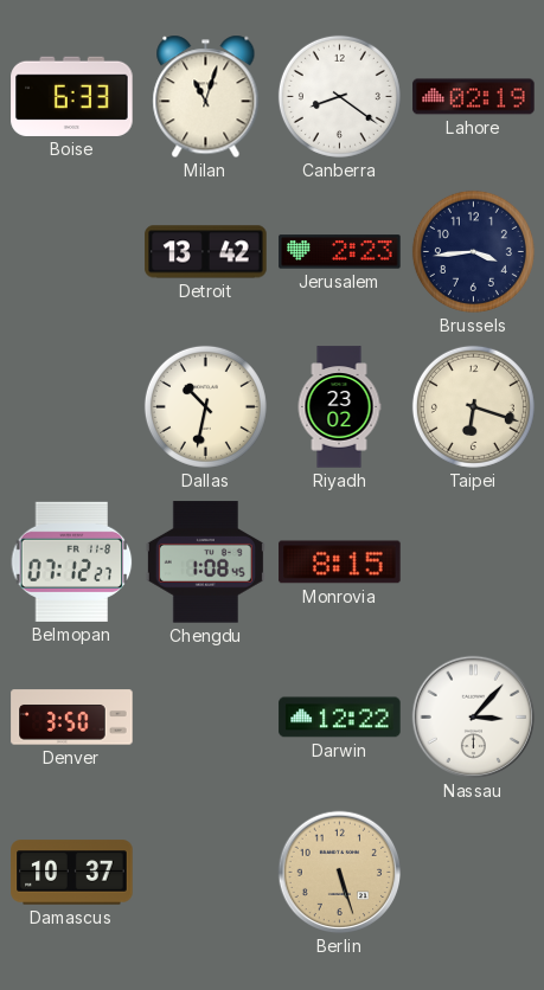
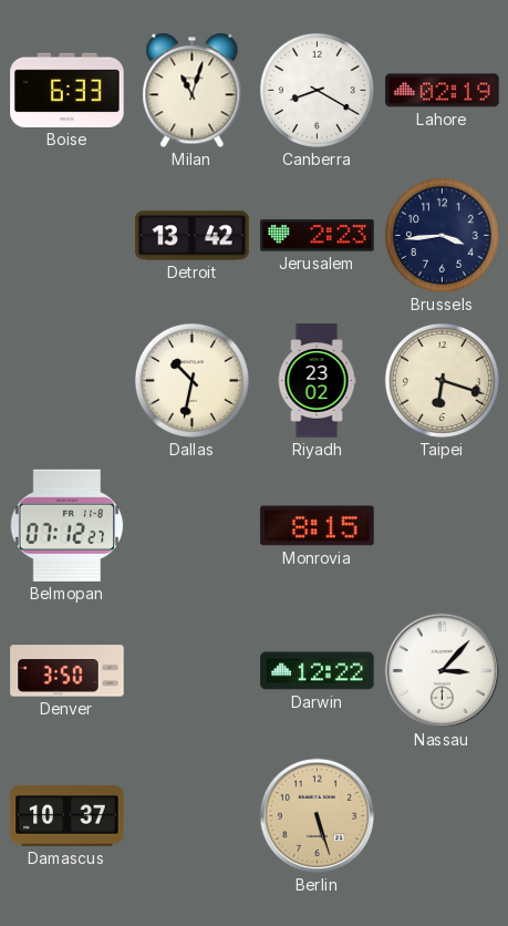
Canberra: 8:21 -> 8:20 (317, 90)
Chengdu: 1:08 -> none (205, 562)
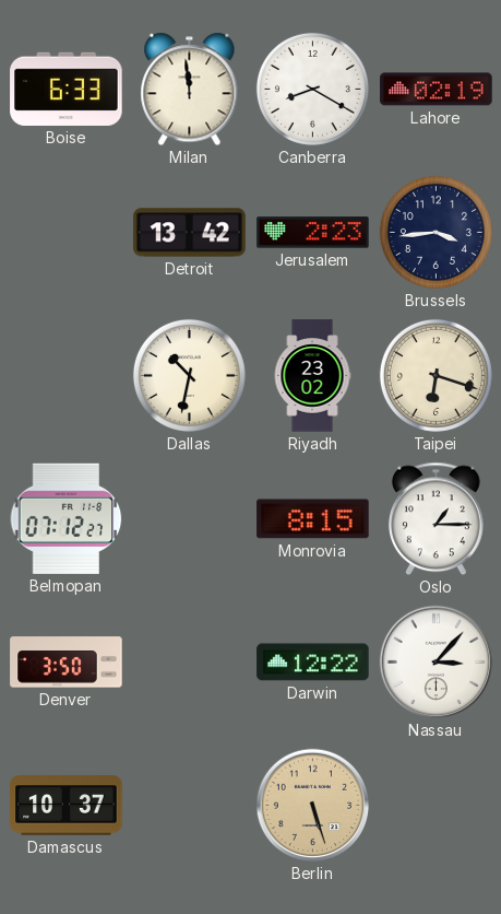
Milan: 11:03 -> 11:59 (190, 90)
Oslo: none -> 1:15 (436, 519)
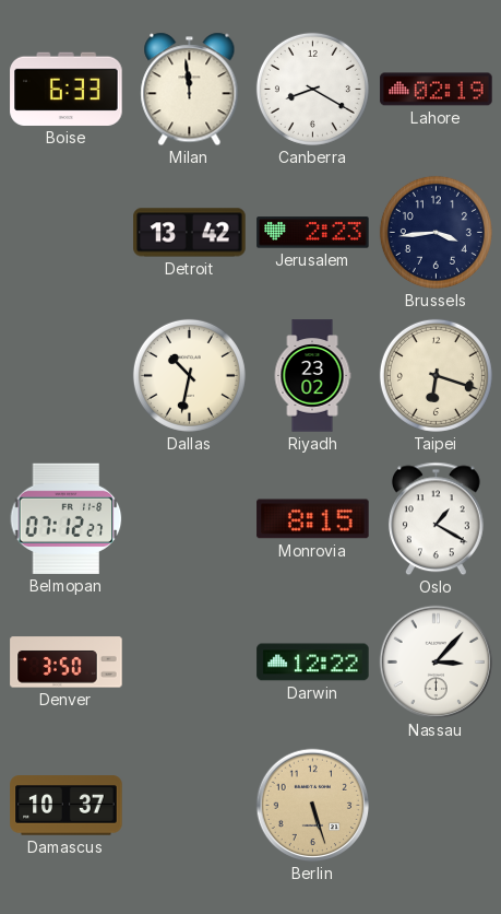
Oslo: 1:15 -> 1:20 (436, 519)
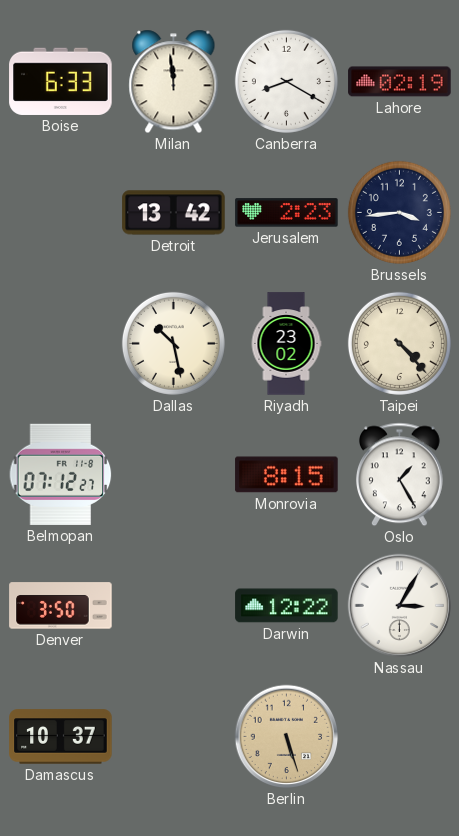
Dallas: 10:32 -> 10:28 (173, 343)
Taipei: 6:18 -> 4:23 (399, 343)
Oslo: 1:20 -> 1:25 (399, 475)
Nassau: 3:07 -> 3:05 (400, 606)
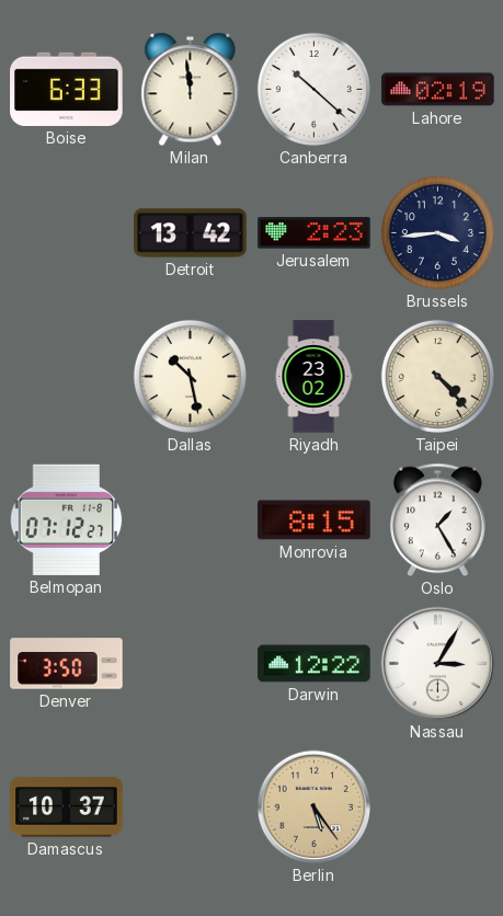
Canberra: 8:20 -> 10:22 (313, 89)
Berlin: 5:27 -> 5:24 (315, 808)
